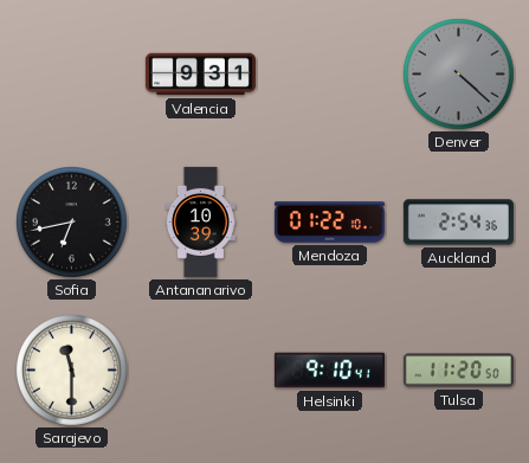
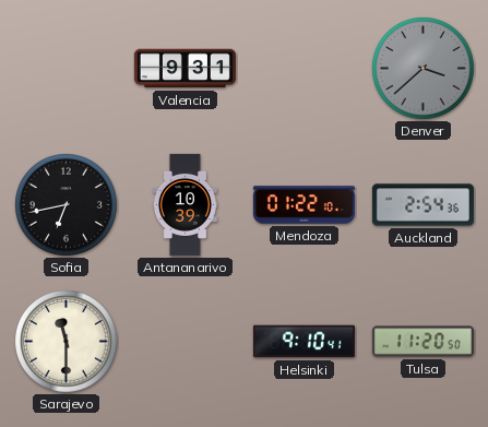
Denver: 4:22 -> 3:38 (424, 69)
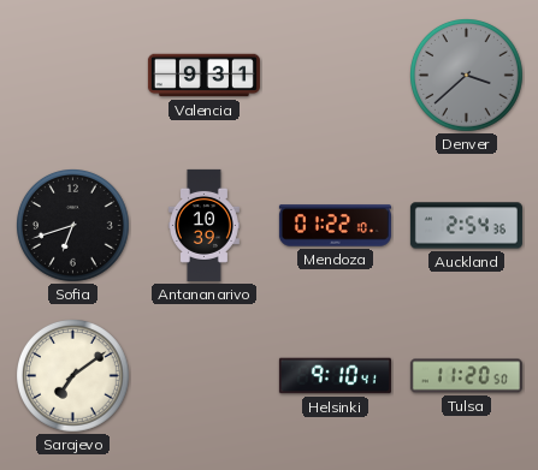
Sofia: 6:43 -> 6:42 (73, 226)
Sarajevo: 11:30 -> 7:09 (73, 376)
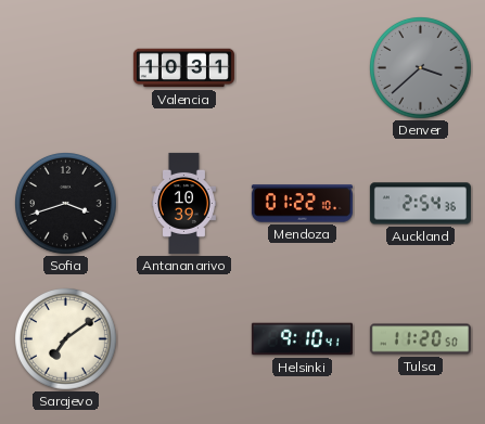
Valencia: 9:31 -> 10:31 (183, 68)
Sofia: 6:42 -> 3:42 (66, 204)
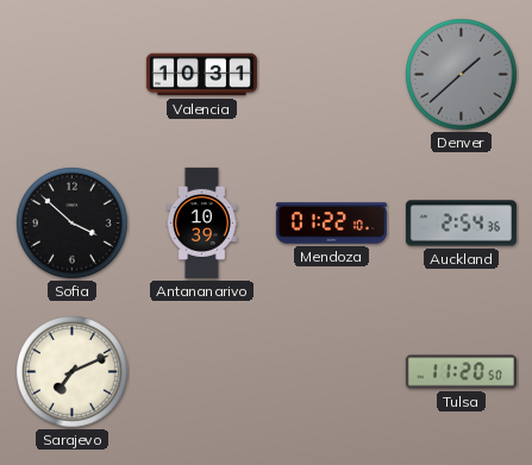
Denver: 3:38 -> 1:38 (462, 75)
Sofia: 3:42 -> 3:52 (73, 224)
Sarajevo: 7:09 -> 7:11 (73, 372)
Helsinki: 9:10 -> none (302, 339)
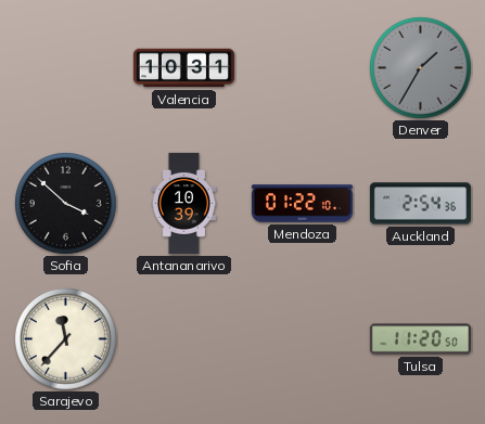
Denver: 1:38 -> 1:35 (421, 68)
Sarajevo: 7:11 -> 11:37 (66, 339)
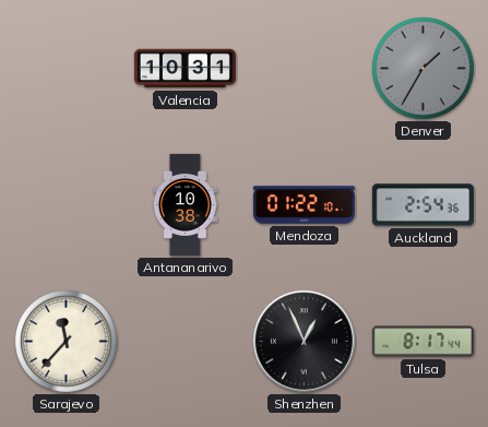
Sofia: 3:52 -> none (66, 204)
Antananarivo: 10:39 -> 10:38 (185, 204)
Shenzhen: none -> 12:56 (303, 341)
Tulsa: 11:20 -> 8:17 (422, 342)
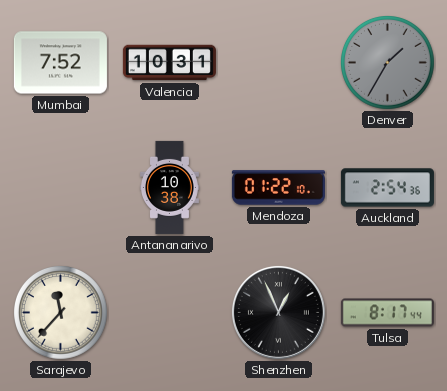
Mumbai: none -> 7:52 (60, 63)
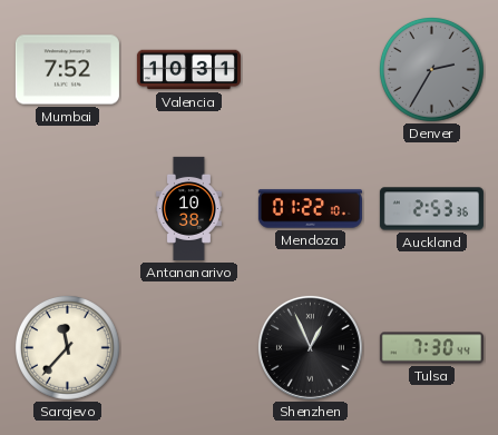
Denver: 1:35 -> 2:35 (432, 70)
Auckland: 2:54 -> 2:53 (431, 209)
Tulsa: 8:17 -> 7:30 (431, 348)
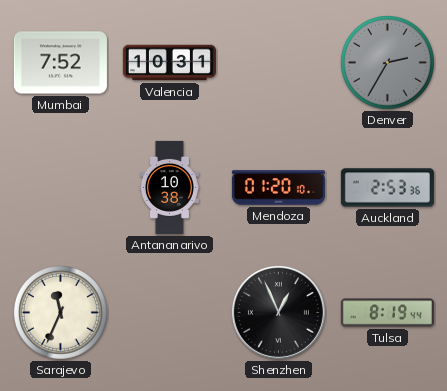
Mendoza: 01:22 -> 01:20 (278, 188)
Sarajevo: 11:37 -> 11:34 (61, 313)
Tulsa: 7:30 -> 8:19 (387, 313)
